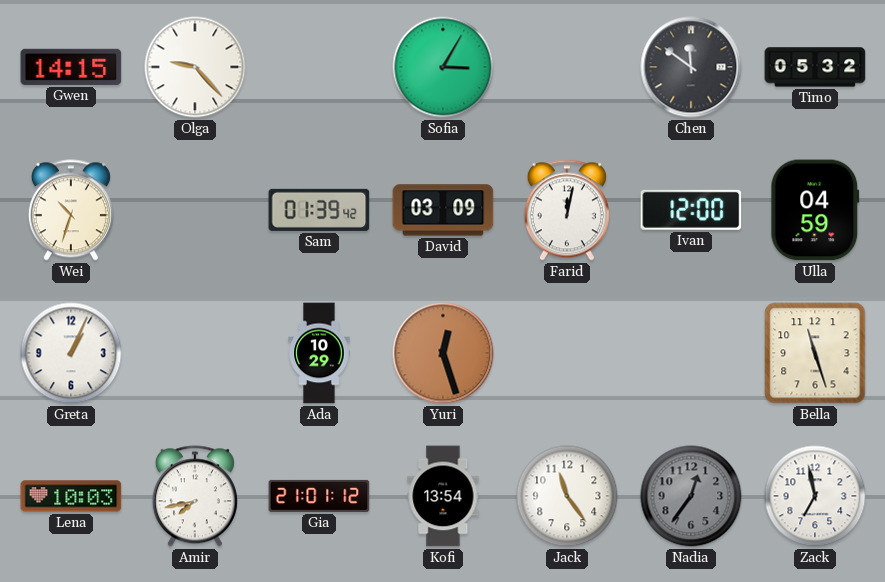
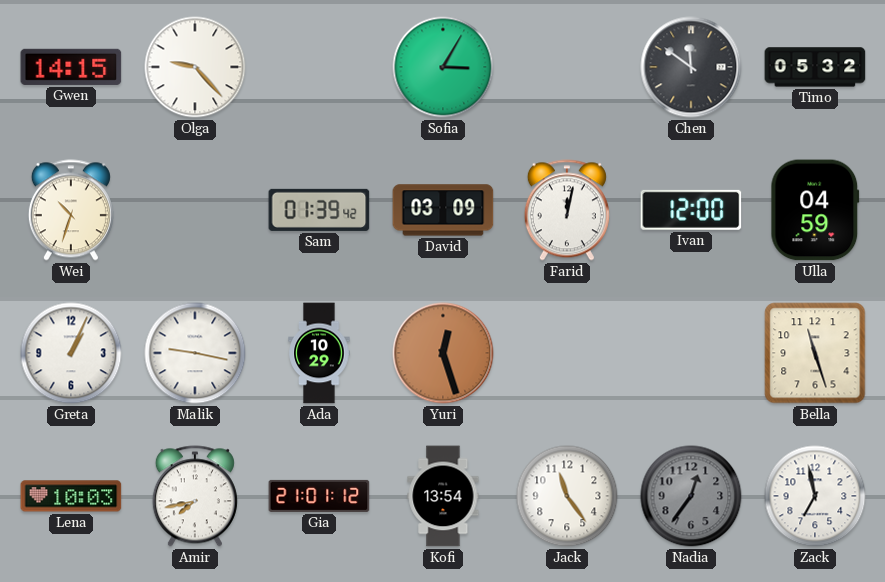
Malik: none -> 9:17 (195, 353)
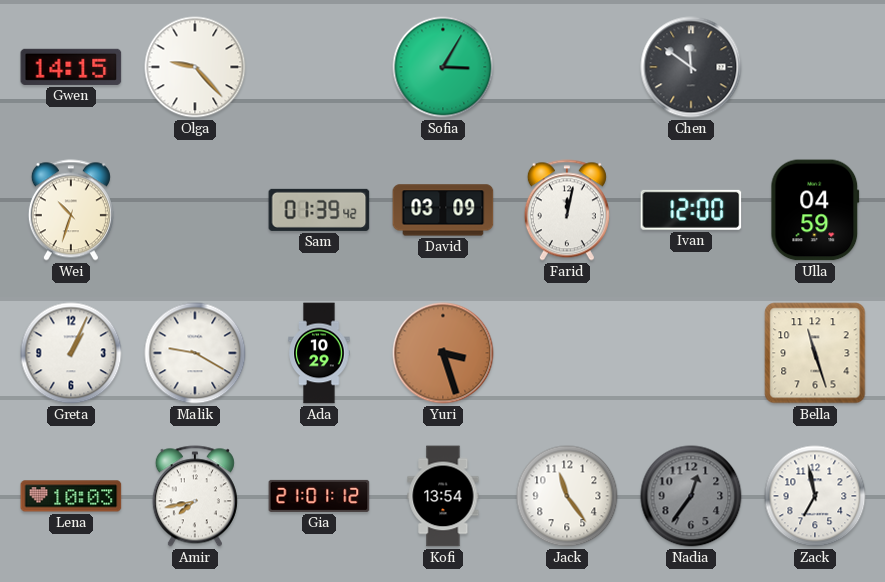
Timo: 05:32 -> none (815, 67)
Malik: 9:17 -> 9:20 (195, 353)
Yuri: 12:27 -> 3:27 (443, 353)
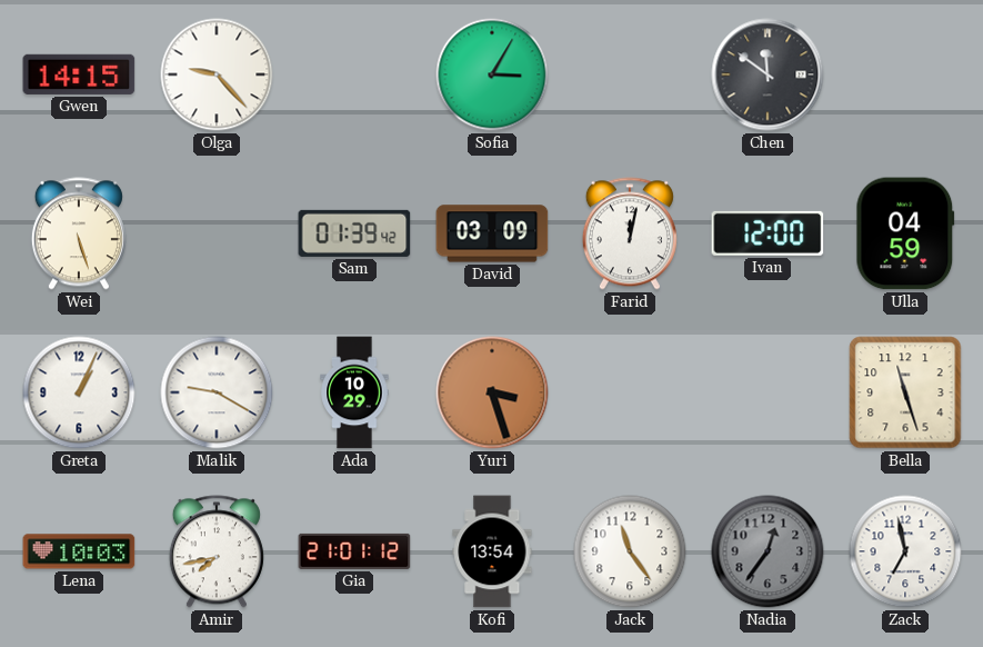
Wei: 10:33 -> 5:27 (79, 233)
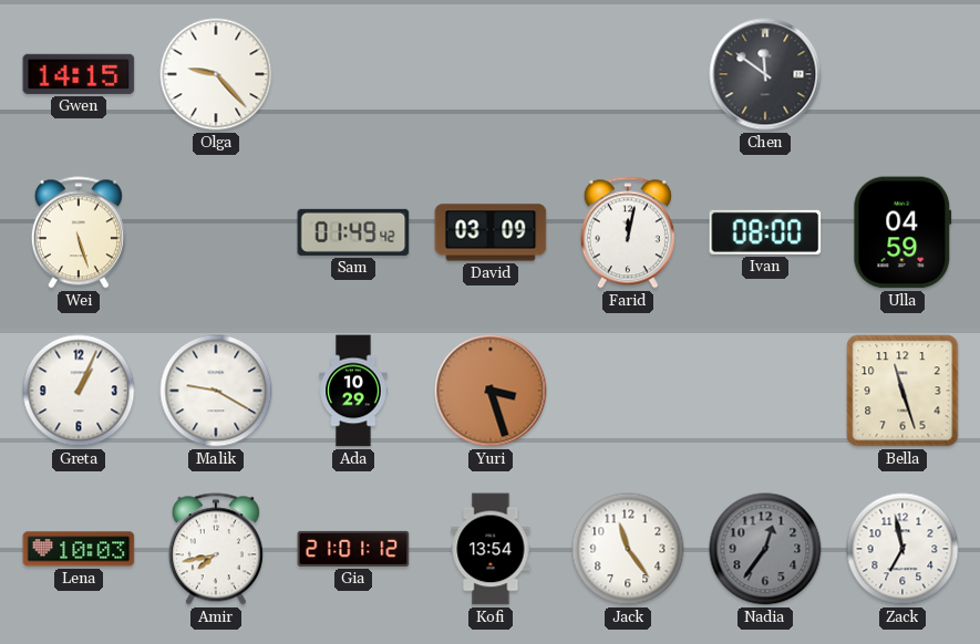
Sofia: 3:05 -> none (492, 74)
Sam: 01:39 -> 01:49 (353, 232)
Ivan: 12:00 -> 08:00 (765, 232)
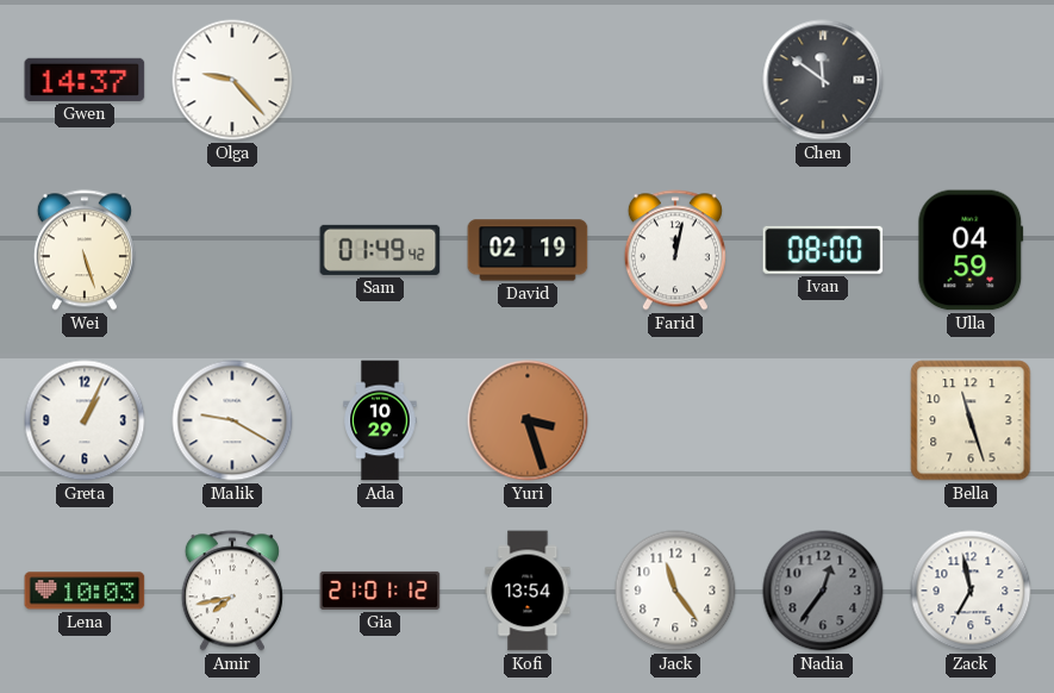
Gwen: 14:15 -> 14:37 (85, 80)
David: 03:09 -> 02:19 (528, 250)
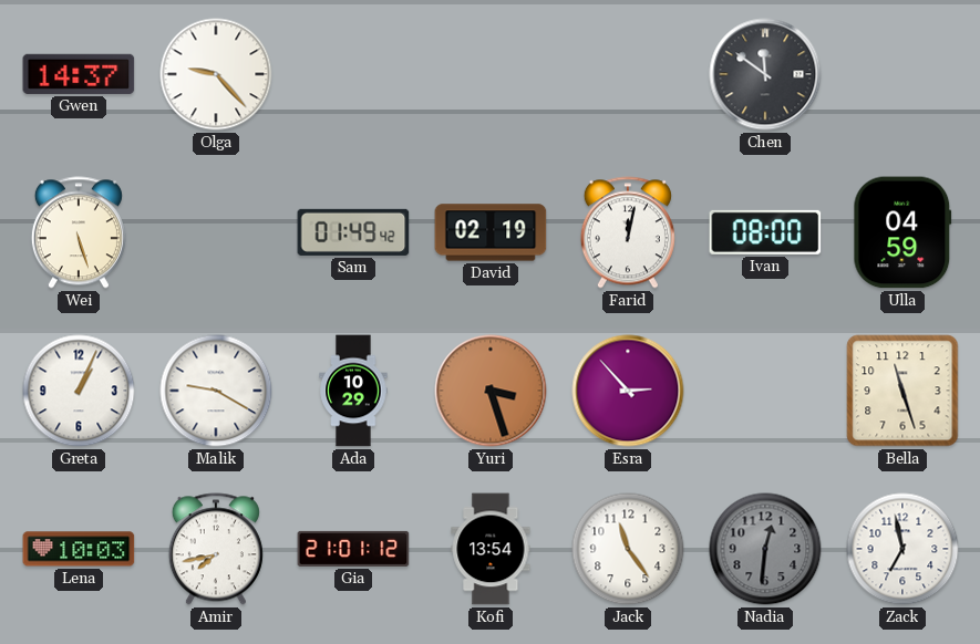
Esra: none -> 2:53 (628, 391)
Nadia: 12:36 -> 12:31 (765, 549)
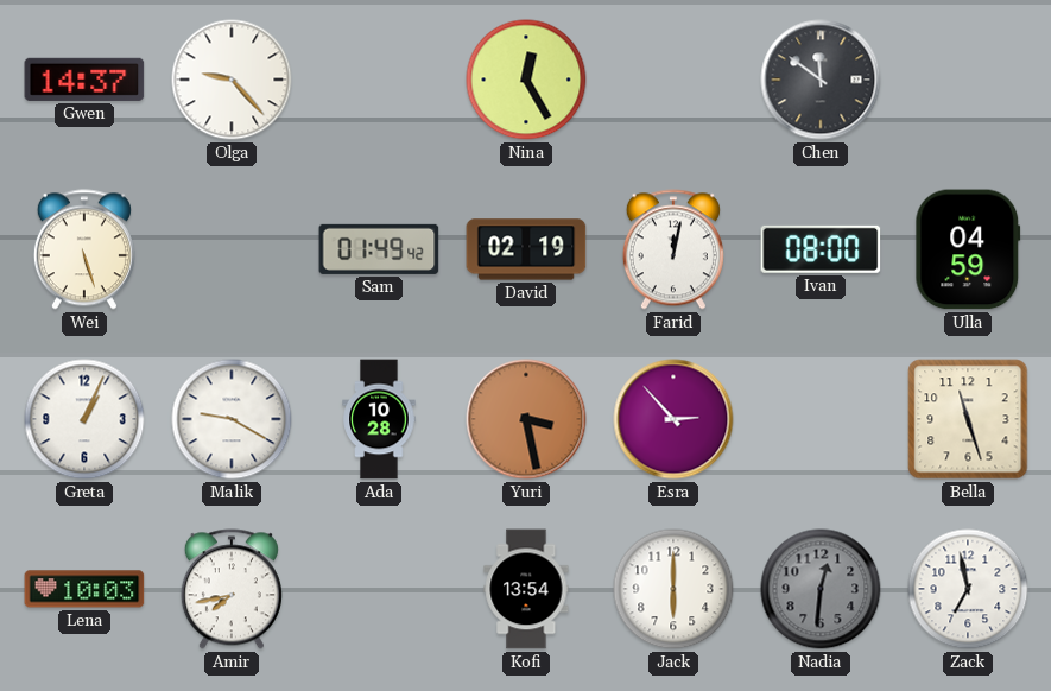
Nina: none -> 12:25 (526, 80)
Ada: 10:29 -> 10:28 (379, 419)
Yuri: 3:27 -> 3:28 (526, 419)
Gia: 21:01 -> none (353, 549)
Jack: 11:24 -> 6:00 (673, 589)
